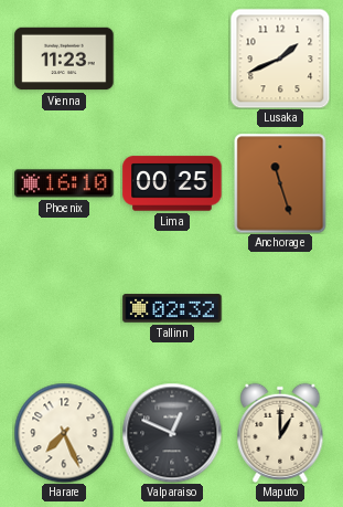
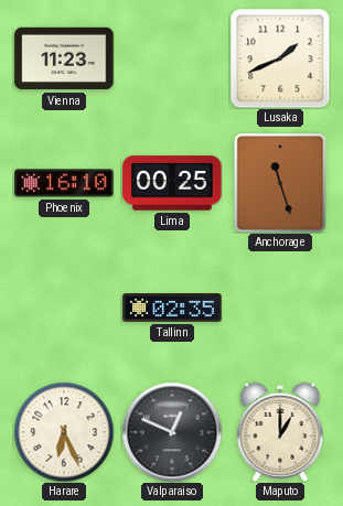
Tallinn: 02:32 -> 02:35 (172, 308)
Harare: 7:26 -> 6:26 (64, 432)
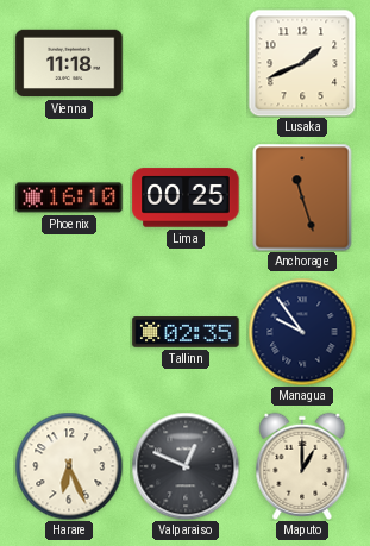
Vienna: 11:23 -> 11:18 (69, 63)
Managua: none -> 9:54 (302, 332)
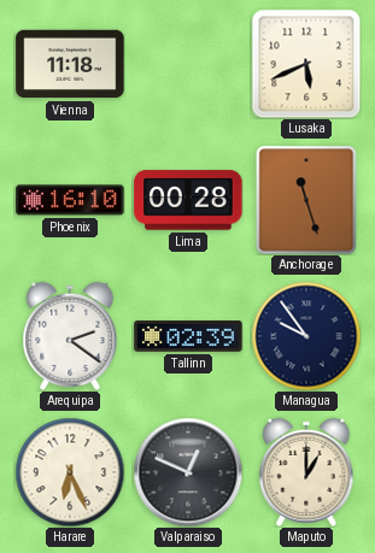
Lusaka: 1:41 -> 5:41 (306, 64)
Lima: 00:25 -> 00:28 (188, 200)
Arequipa: none -> 2:21 (70, 336)
Tallinn: 02:35 -> 02:39 (188, 336)
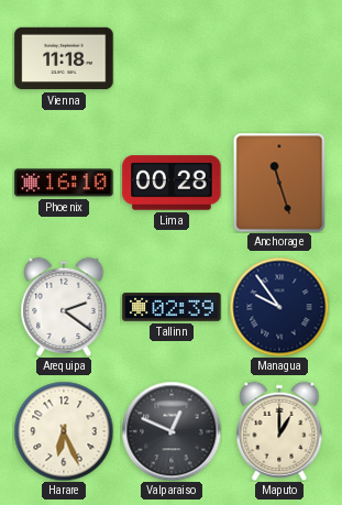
Lusaka: 5:41 -> none (306, 64)
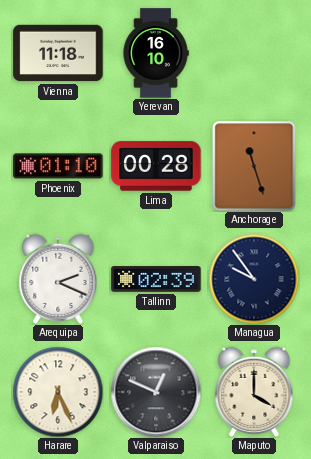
Yerevan: none -> 16:10 (156, 53)
Phoenix: 16:10 -> 01:10 (58, 166)
Arequipa: 2:21 -> 2:19 (58, 279)
Maputo: 1:00 -> 4:00 (254, 392)
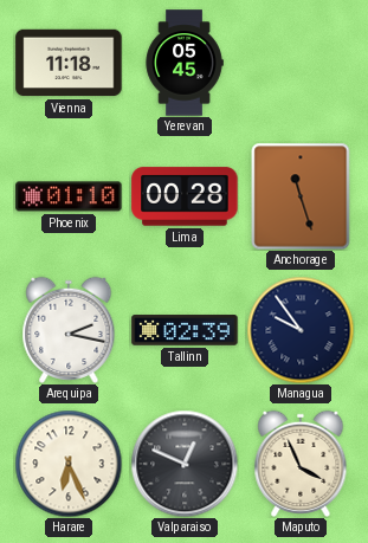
Yerevan: 16:10 -> 05:45 (185, 63)
Arequipa: 2:19 -> 2:17 (69, 330)
Maputo: 4:00 -> 3:56 (301, 464)
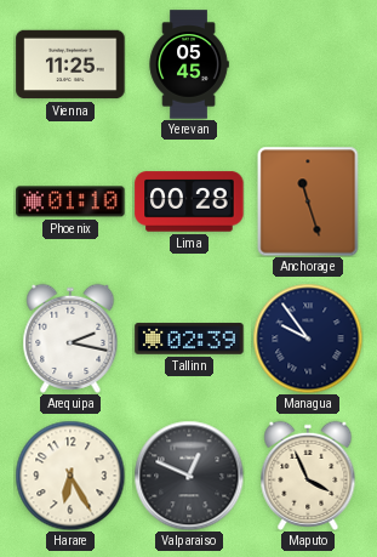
Vienna: 11:18 -> 11:25 (70, 64)
Harare: 6:26 -> 6:25 (70, 476)
